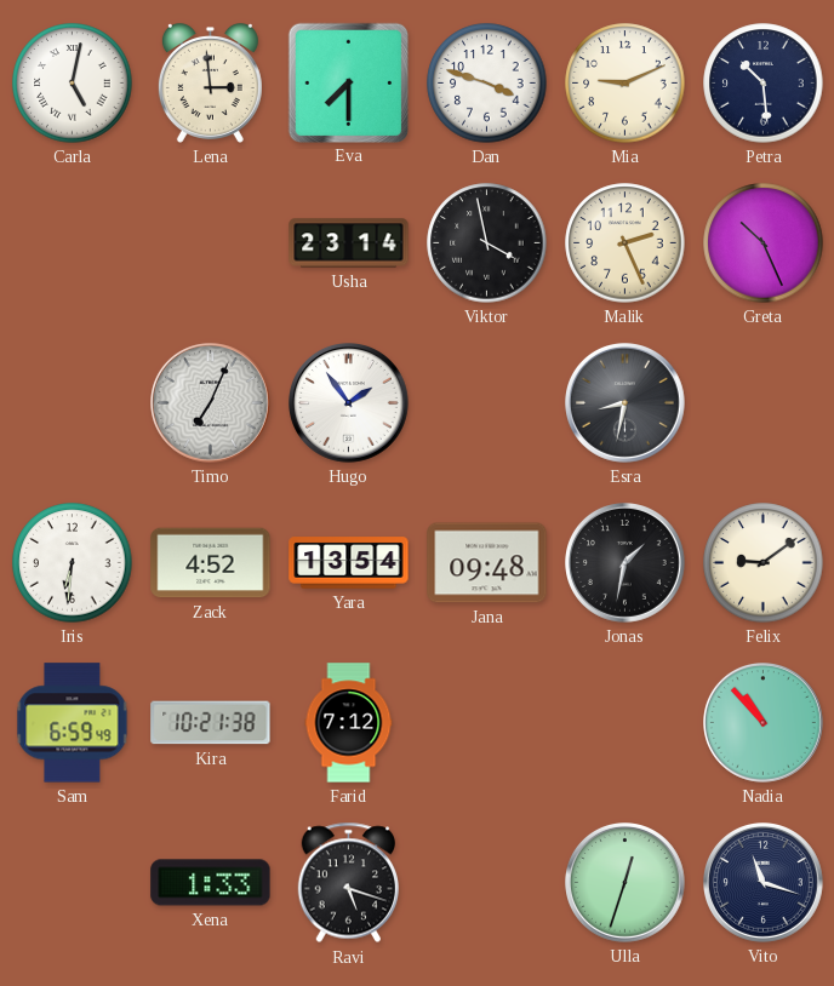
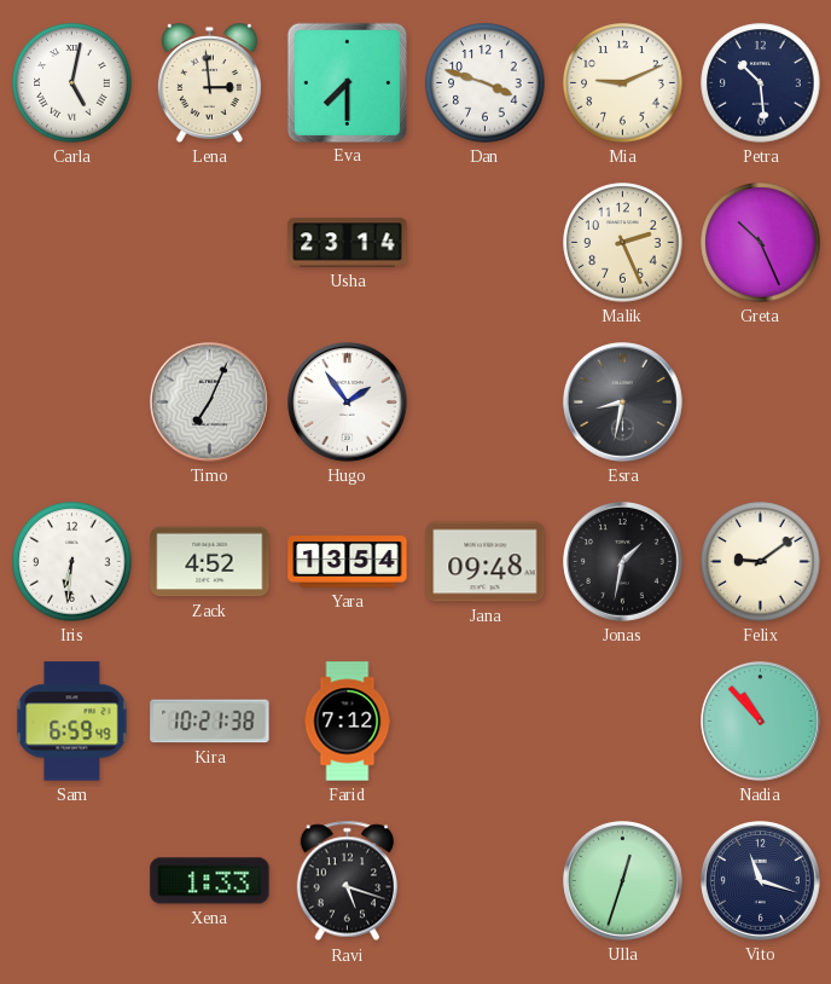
Viktor: 3:58 -> none (487, 243)
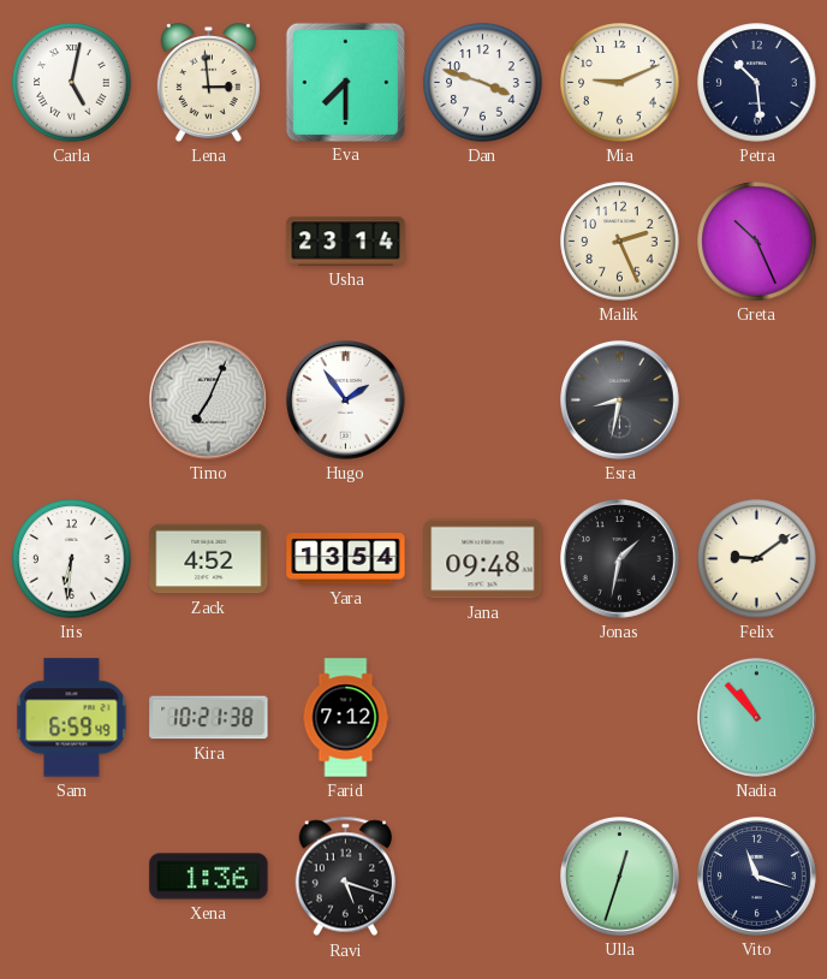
Xena: 1:33 -> 1:36 (209, 877)
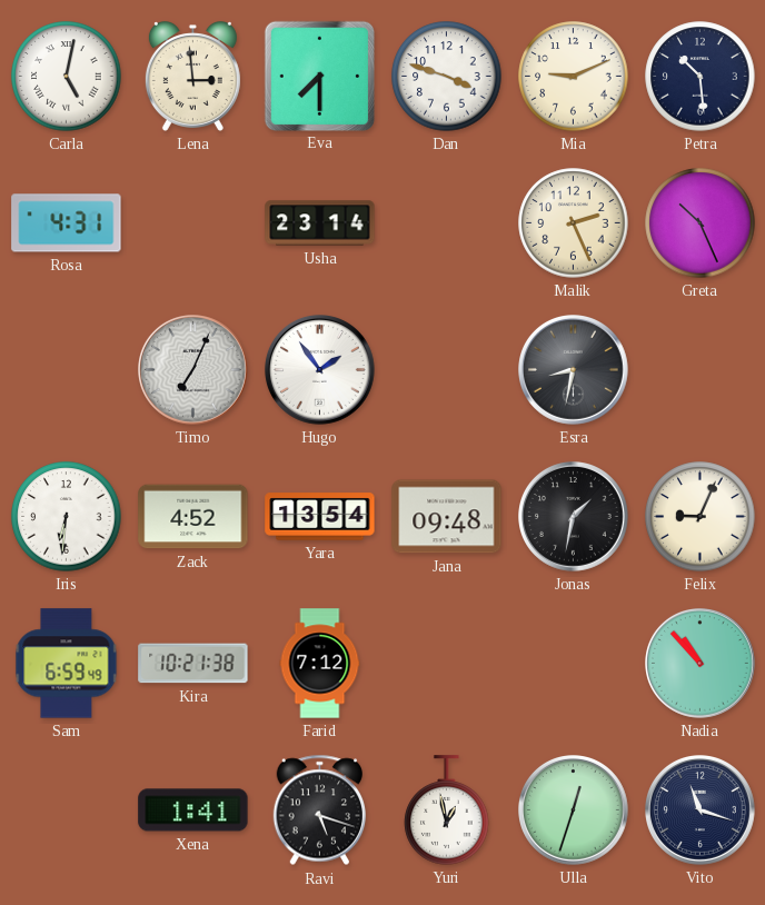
Rosa: none -> 4:31 (67, 223)
Felix: 9:09 -> 9:04 (701, 517)
Xena: 1:36 -> 1:41 (193, 810)
Yuri: none -> 12:58 (447, 810)
